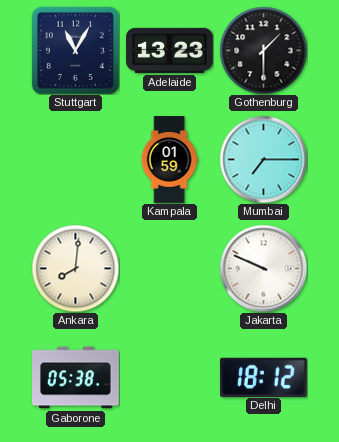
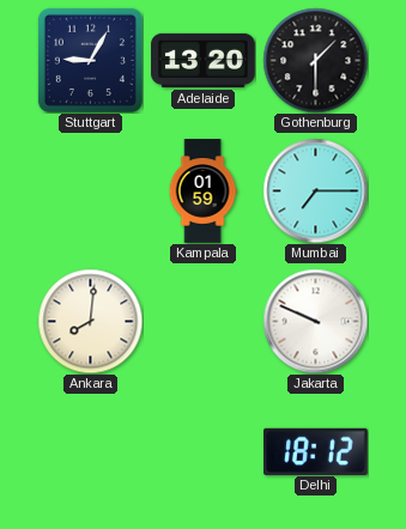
Stuttgart: 11:05 -> 9:05 (90, 60)
Adelaide: 13:23 -> 13:20 (204, 60)
Gaborone: 05:38 -> none (76, 378)
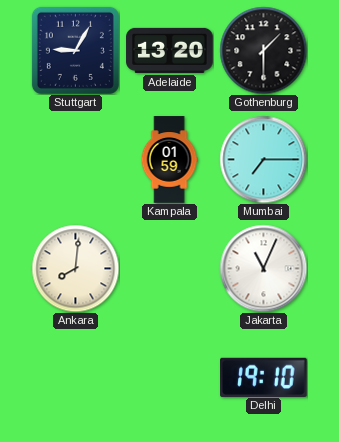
Jakarta: 9:49 -> 11:04 (263, 268)
Delhi: 18:12 -> 19:10 (264, 377)
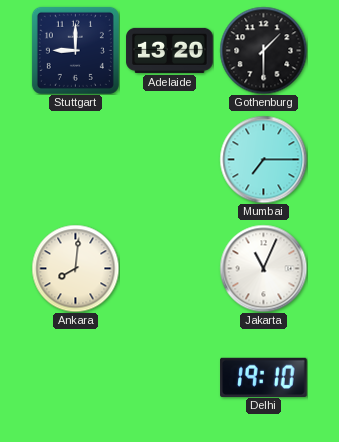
Stuttgart: 9:05 -> 9:00 (75, 50)
Kampala: 01:59 -> none (169, 160)
